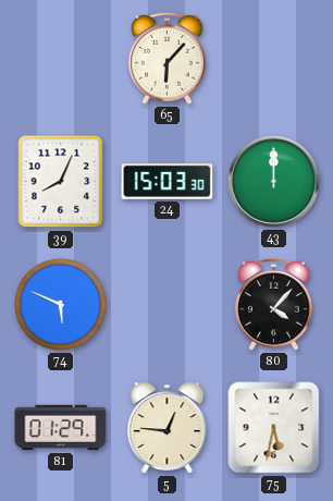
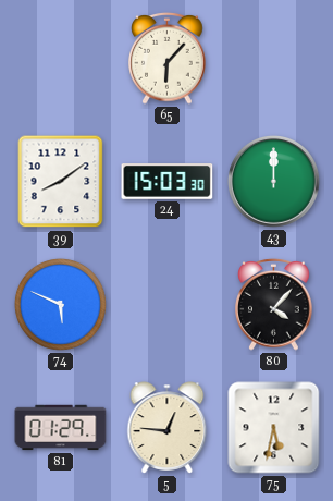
39: 8:04 -> 8:09 (61, 182)
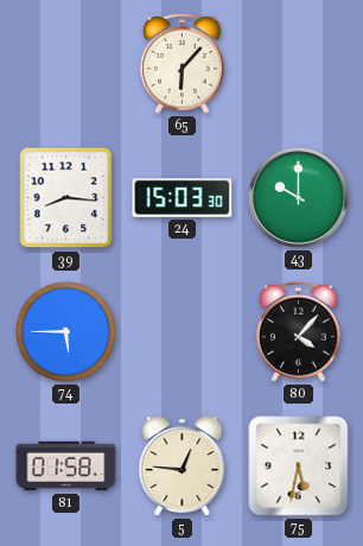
39: 8:09 -> 8:16 (66, 198)
43: 12:00 -> 10:00 (299, 198)
74: 5:49 -> 5:45 (65, 331)
81: 01:29 -> 01:58 (66, 466)
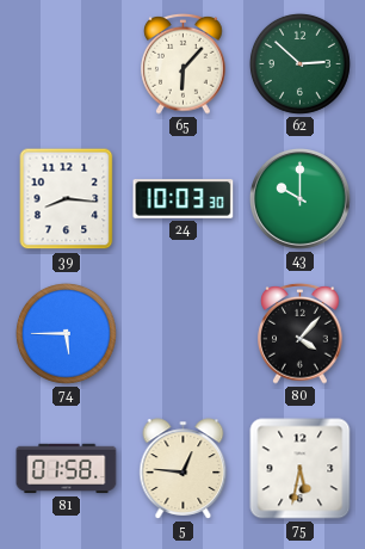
62: none -> 2:52 (299, 63)
24: 15:03 -> 10:03 (184, 199)
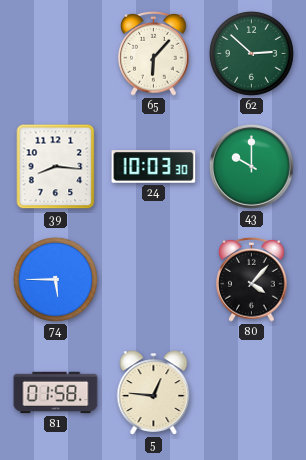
75: 5:32 -> none (301, 469)
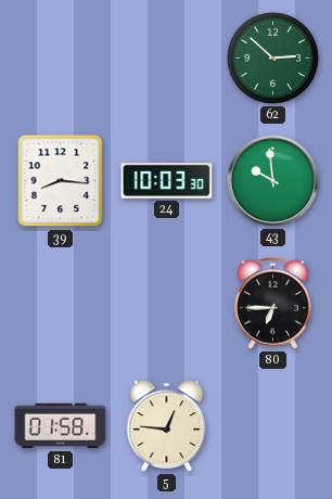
65: 6:07 -> none (154, 53)
43: 10:00 -> 9:59 (273, 181)
74: 5:45 -> none (55, 279)
80: 4:07 -> 6:45 (273, 303)
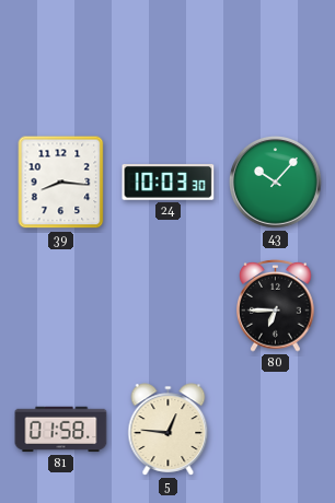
62: 2:52 -> none (272, 57)
43: 9:59 -> 10:07 (276, 183)
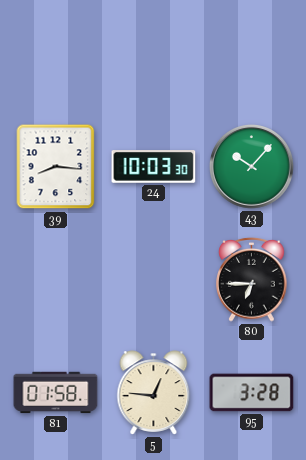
95: none -> 3:28 (252, 393)
